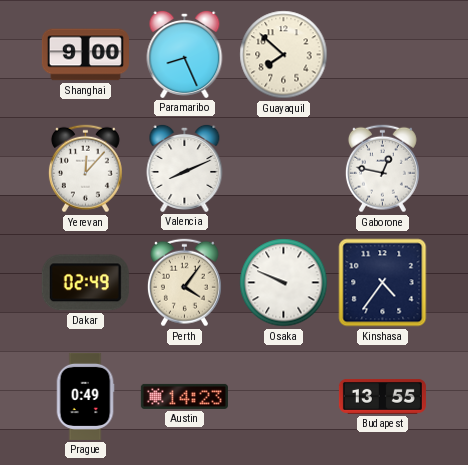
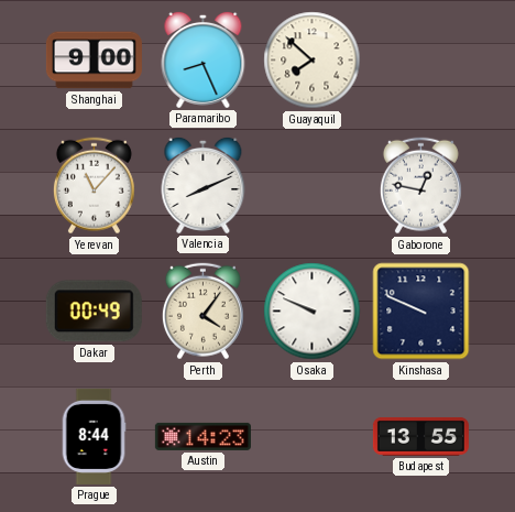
Yerevan: 12:07 -> 11:07 (94, 186)
Dakar: 02:49 -> 00:49 (94, 312)
Kinshasa: 4:36 -> 9:49 (421, 312)
Prague: 0:49 -> 8:44 (94, 436)
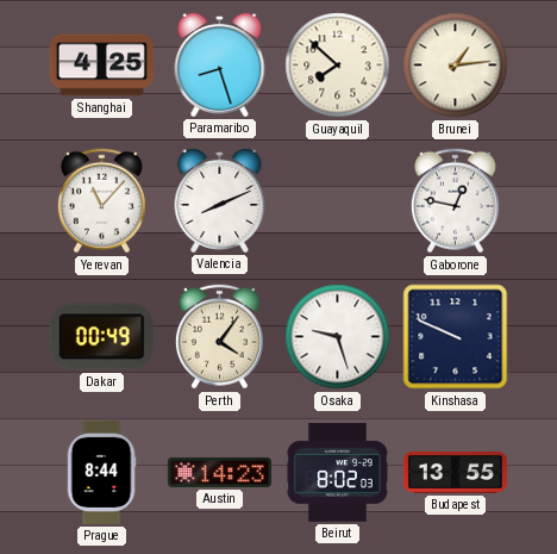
Shanghai: 9:00 -> 4:25 (101, 66)
Paramaribo: 8:26 -> 8:27 (220, 64)
Brunei: none -> 1:14 (456, 66)
Osaka: 9:49 -> 9:27 (338, 337)
Beirut: none -> 8:02 (337, 473)
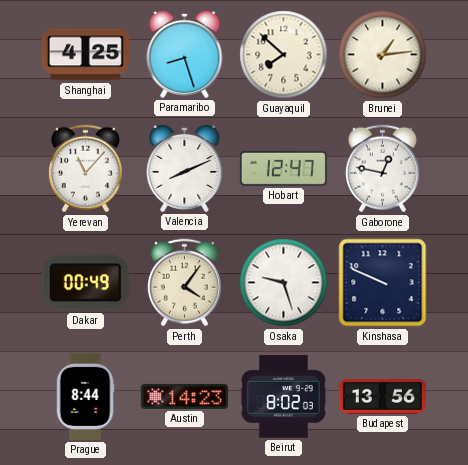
Hobart: none -> 12:47 (283, 168)
Budapest: 13:55 -> 13:56 (382, 396)
